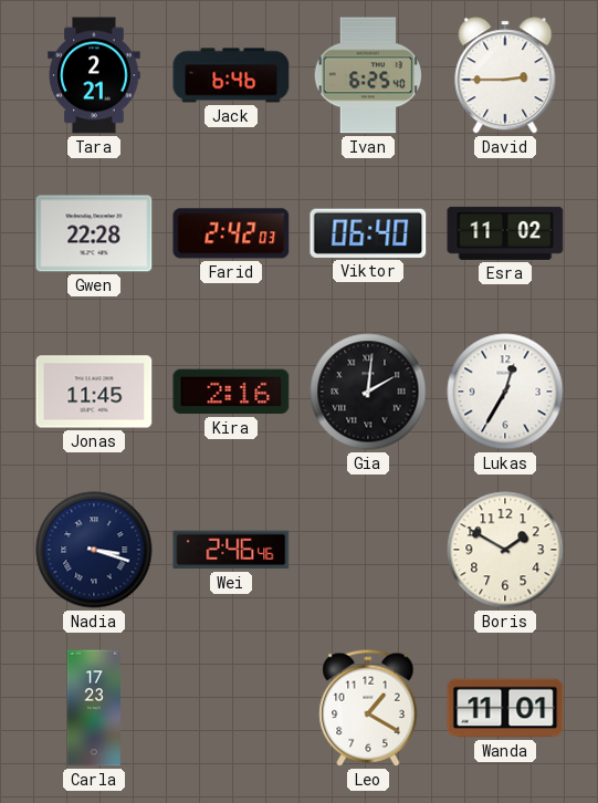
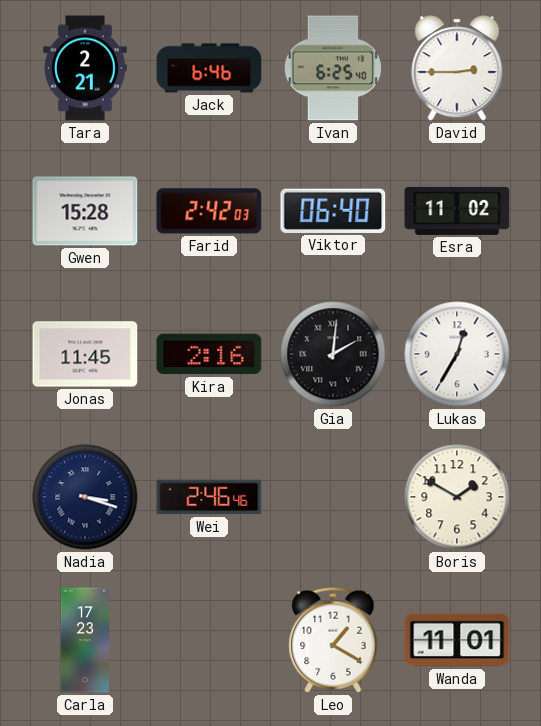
Gwen: 22:28 -> 15:28 (85, 211)
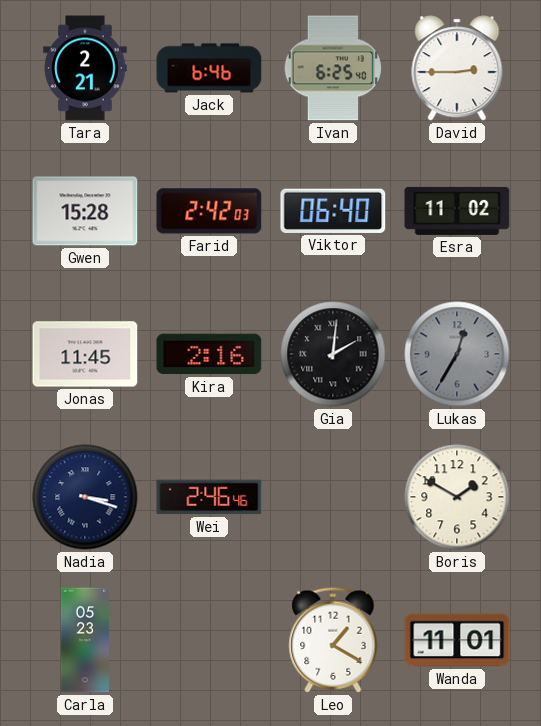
Lukas dial: white -> grey (457, 354)
Carla: 17:23 -> 05:23 (85, 640)
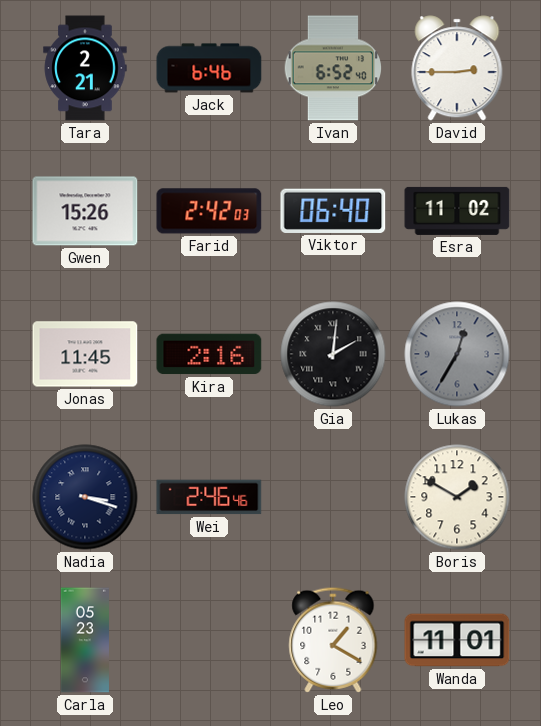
Ivan: 6:25 -> 6:52 (333, 68)
Gwen: 15:28 -> 15:26 (85, 211)
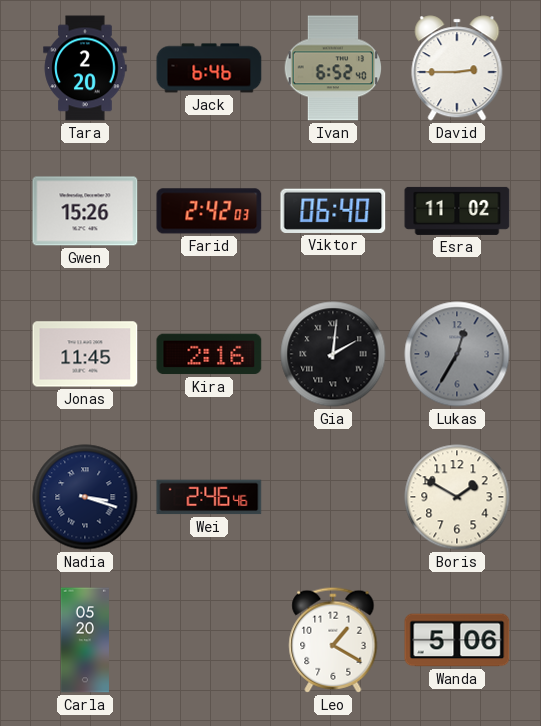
Tara: 2:21 -> 2:20 (85, 68)
Carla: 05:23 -> 05:20 (85, 640)
Wanda: 11:01 -> 5:06 (457, 640)
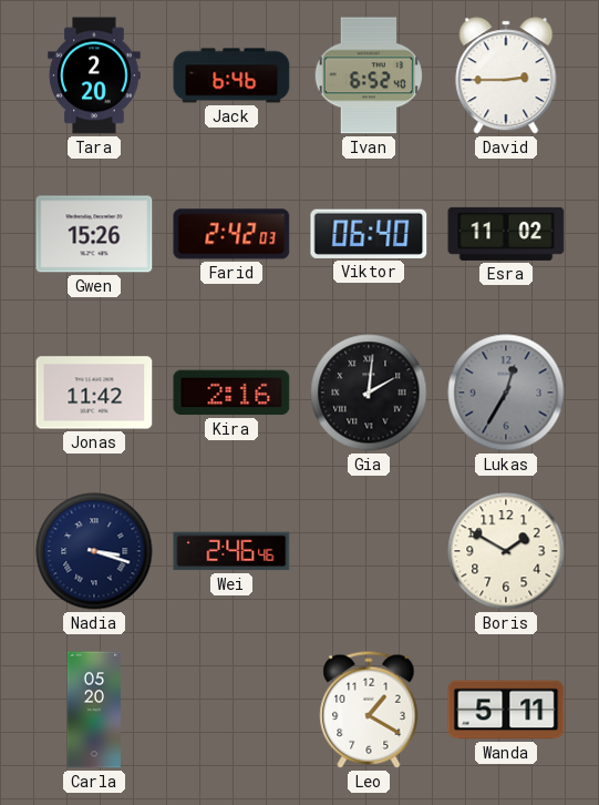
Jonas: 11:45 -> 11:42 (94, 393)
Wanda: 5:06 -> 5:11 (506, 710)
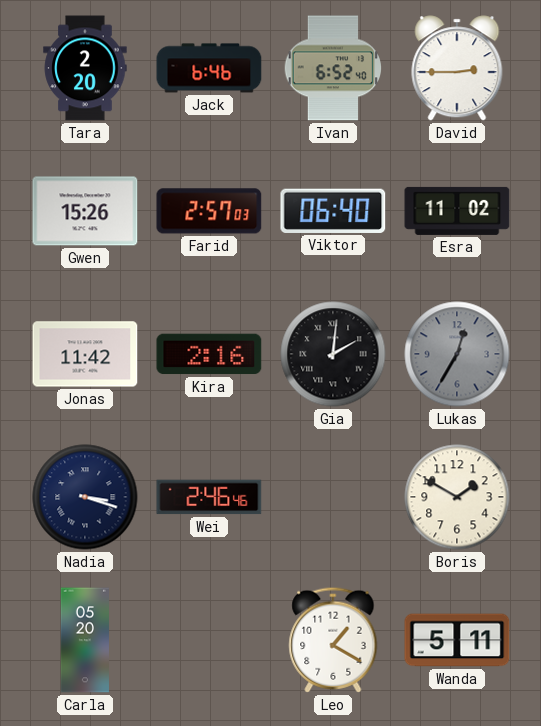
Farid: 2:42 -> 2:57 (209, 211)
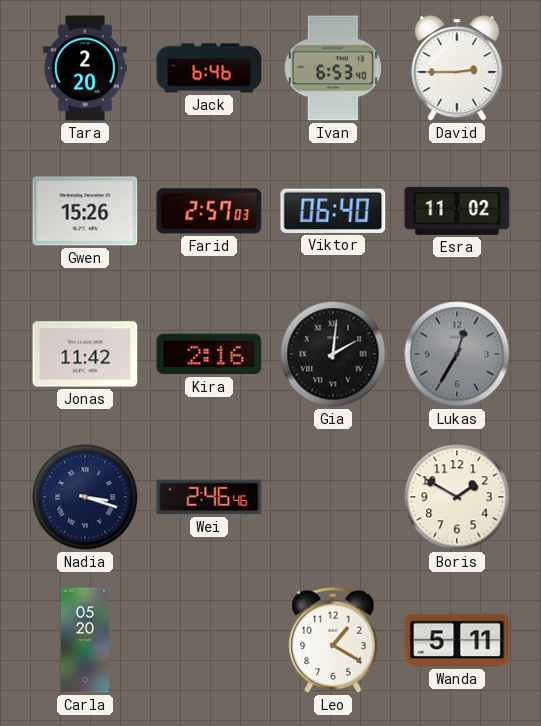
Ivan: 6:52 -> 6:53 (333, 68)
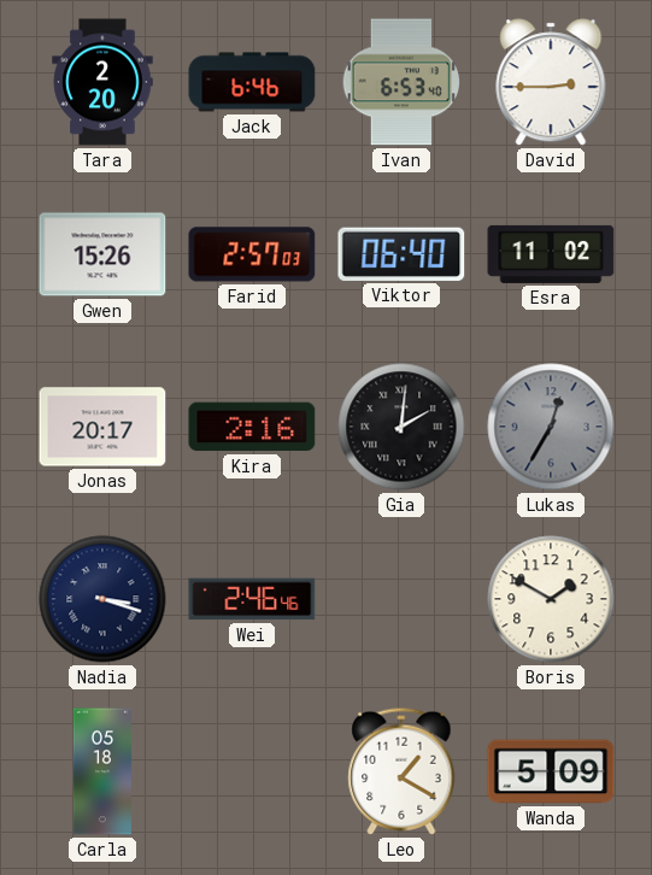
Jonas: 11:42 -> 20:17 (102, 427)
Carla: 05:20 -> 05:18 (102, 771)
Wanda: 5:11 -> 5:09 (551, 771)
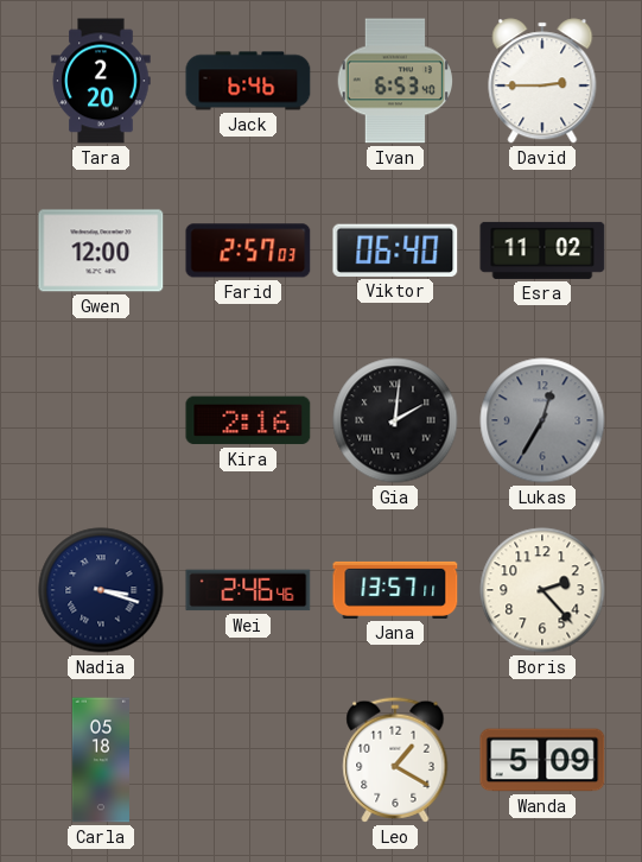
Gwen: 15:26 -> 12:00 (101, 251)
Jonas: 20:17 -> none (102, 427)
Jana: none -> 13:57 (395, 590)
Boris: 1:50 -> 2:23 (542, 590)
